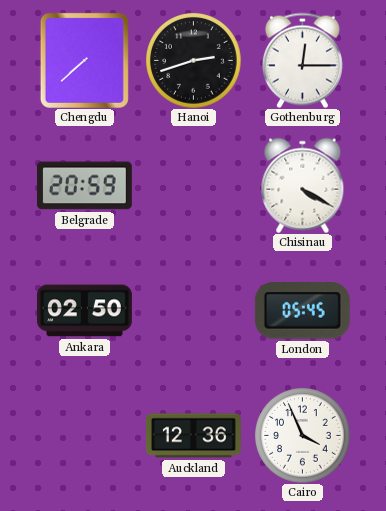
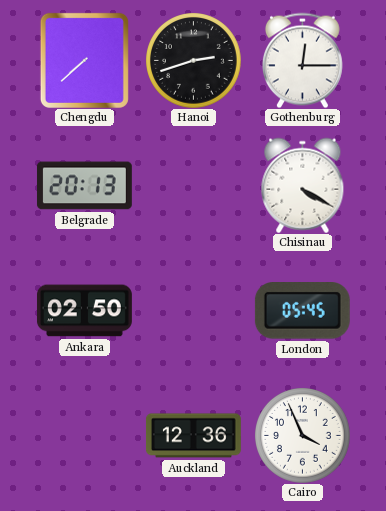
Belgrade: 20:59 -> 20:13 (84, 186)
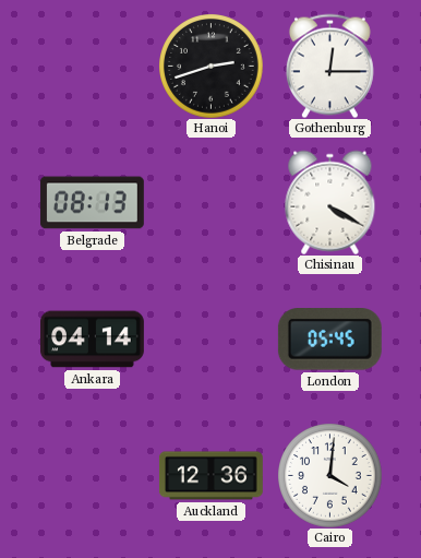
Chengdu: 7:38 -> none (84, 60)
Belgrade: 20:13 -> 08:13 (92, 203)
Ankara: 02:50 -> 04:14 (92, 340)
Cairo: 3:56 -> 4:01 (329, 475)
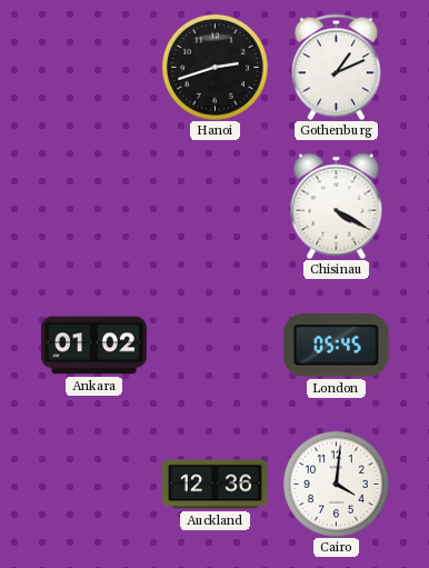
Gothenburg: 12:15 -> 1:11 (336, 67)
Belgrade: 08:13 -> none (92, 203)
Ankara: 04:14 -> 01:02 (93, 346)
